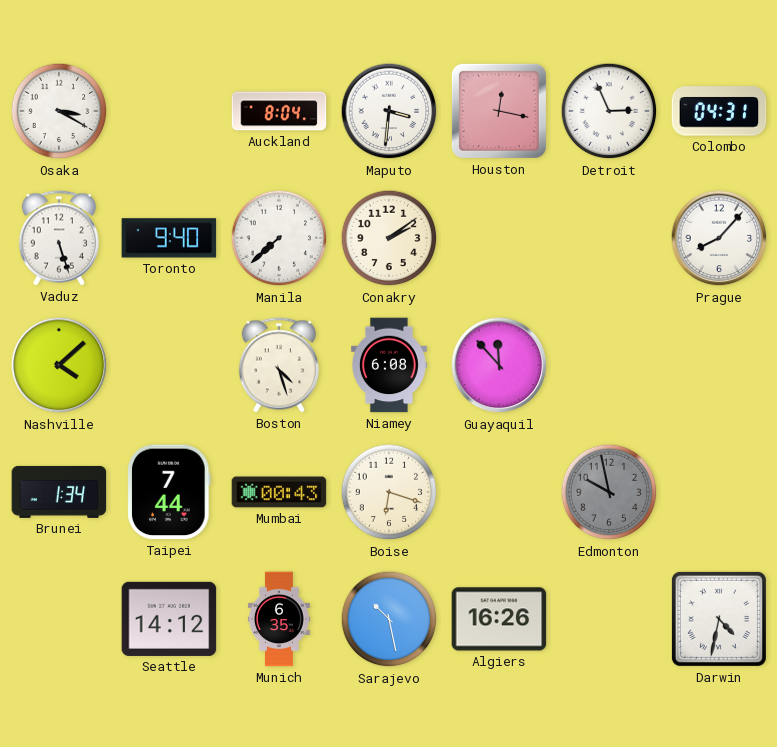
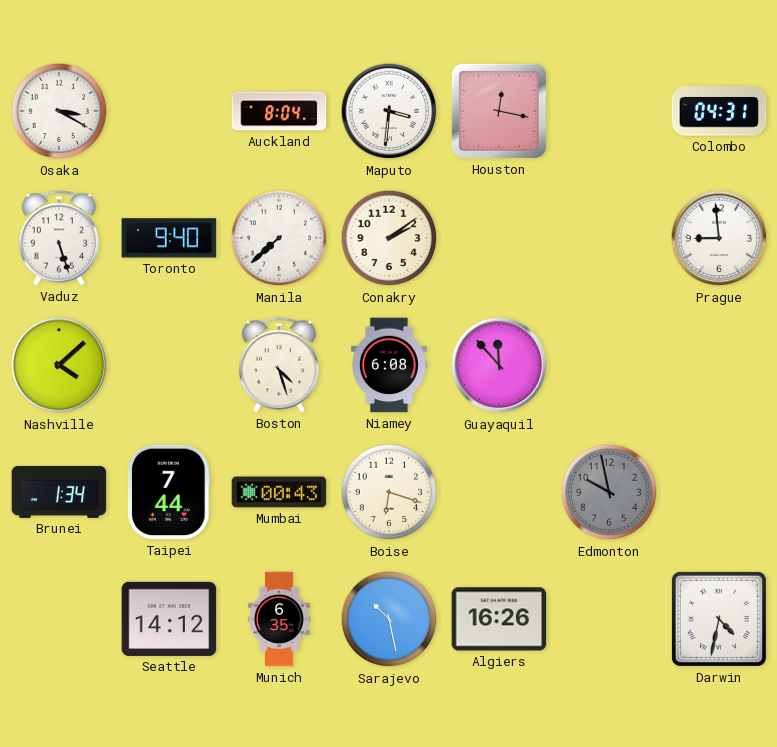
Detroit: 2:56 -> none (609, 111)
Prague: 8:07 -> 8:59 (719, 238)
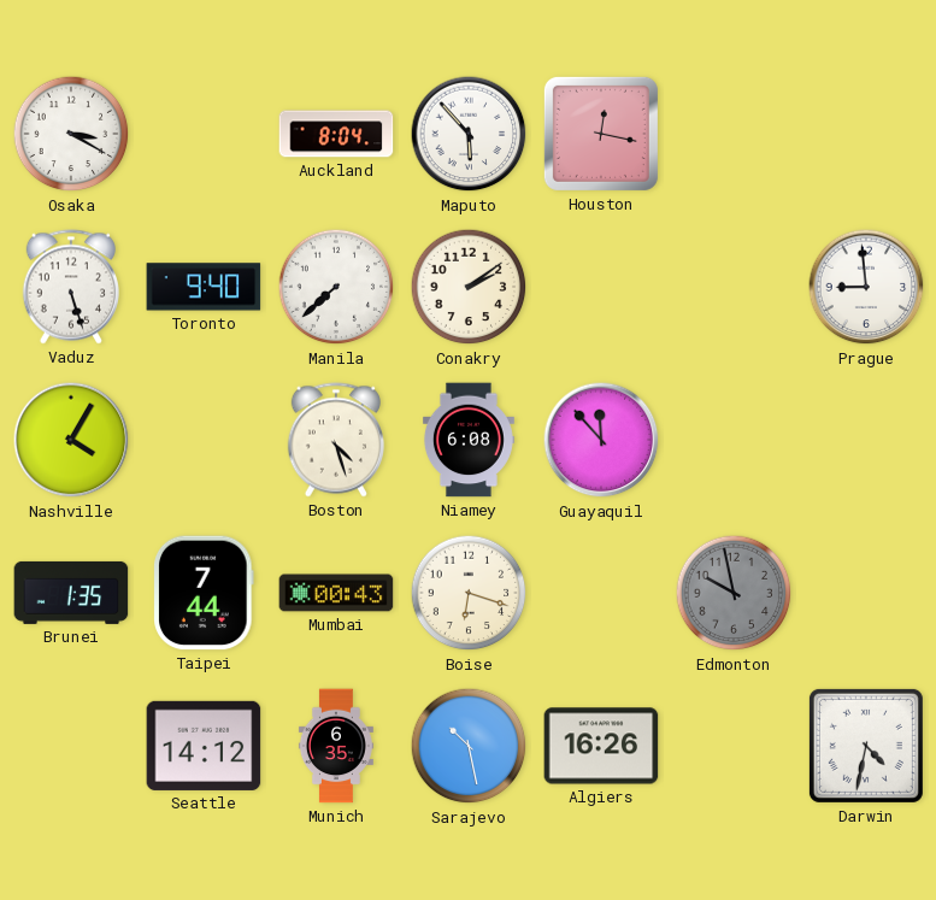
Maputo: 3:31 -> 5:53 (469, 134)
Colombo: 04:31 -> none (719, 111)
Nashville: 4:08 -> 4:05 (71, 440)
Brunei: 1:34 -> 1:35 (71, 593)
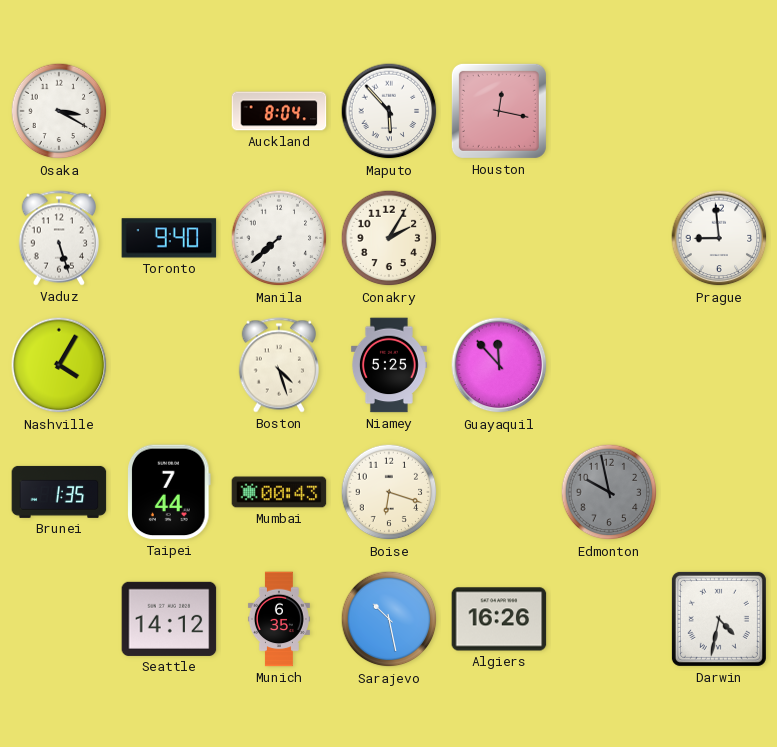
Conakry: 2:09 -> 2:05 (389, 238)
Niamey: 6:08 -> 5:25 (389, 365)
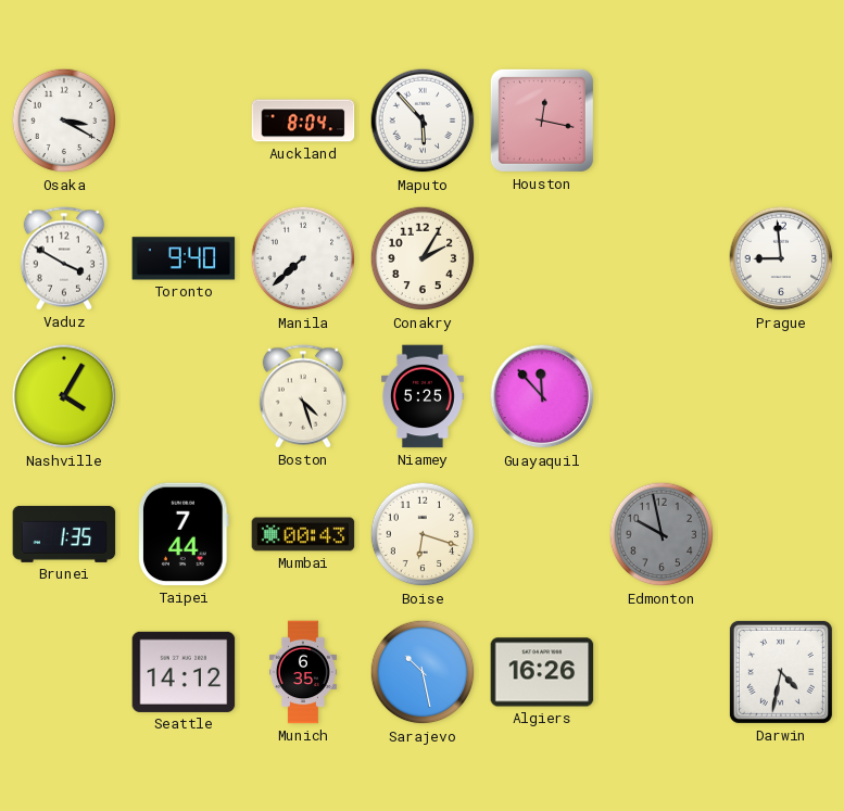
Vaduz: 5:27 -> 3:50 (63, 258)
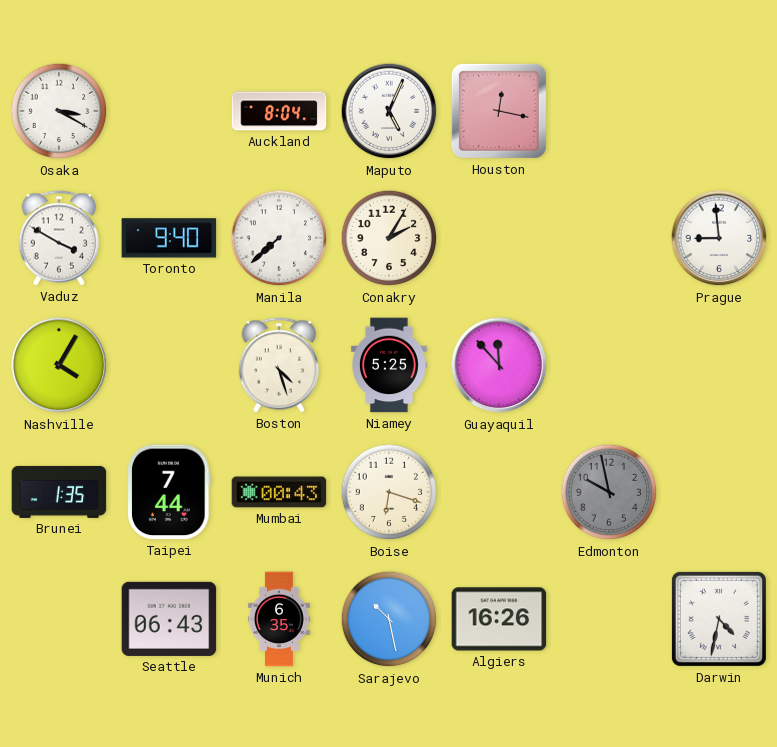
Maputo: 5:53 -> 5:04 (389, 111)
Seattle: 14:12 -> 06:43 (169, 619)
